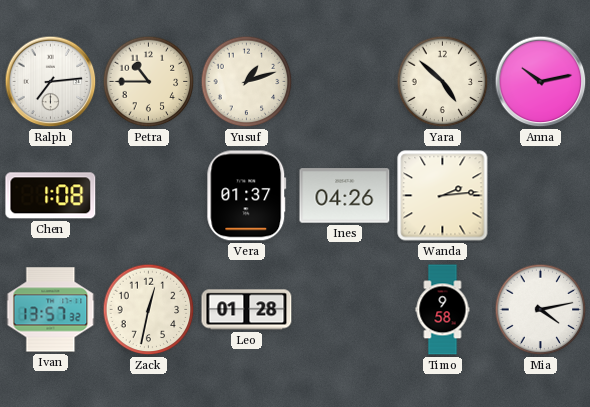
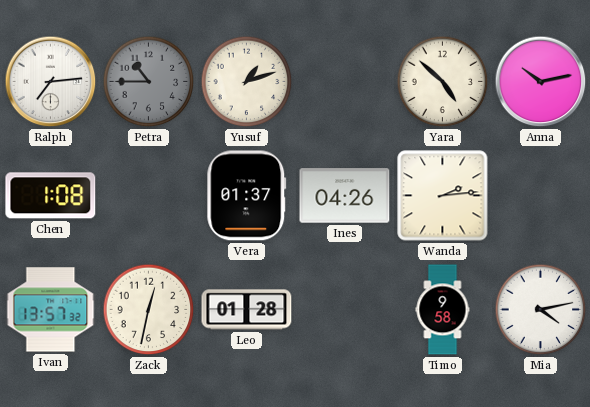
Petra dial: cream -> grey (149, 82)
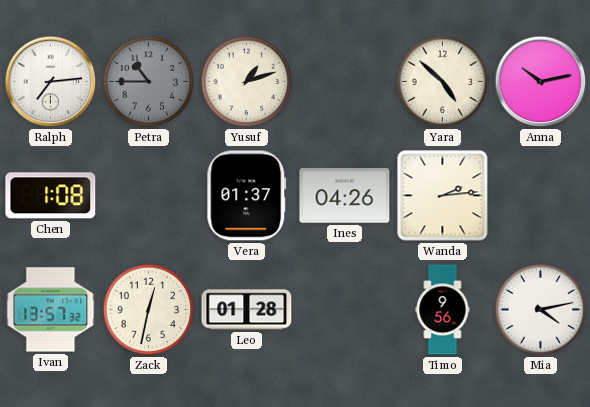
Timo: 9:58 -> 9:56 (443, 310)
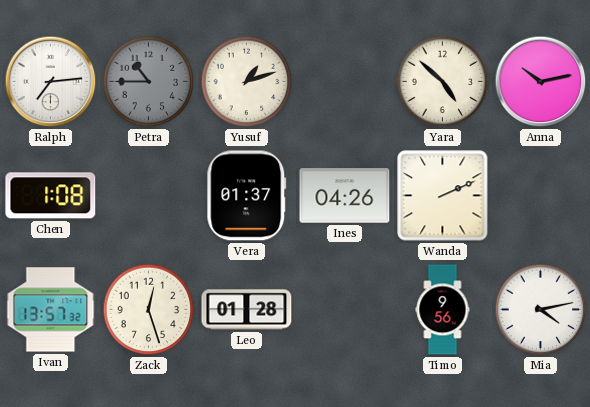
Wanda: 2:14 -> 2:11 (443, 196)
Zack: 12:32 -> 12:27 (149, 310)
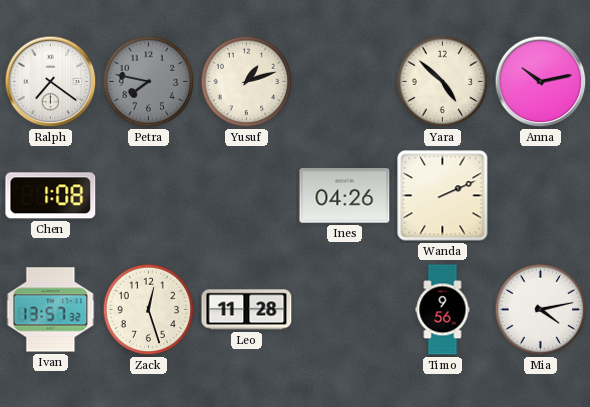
Ralph: 7:14 -> 7:21 (51, 82)
Petra: 10:45 -> 7:47 (149, 82)
Vera: 01:37 -> none (247, 196)
Leo: 01:28 -> 11:28 (247, 310)
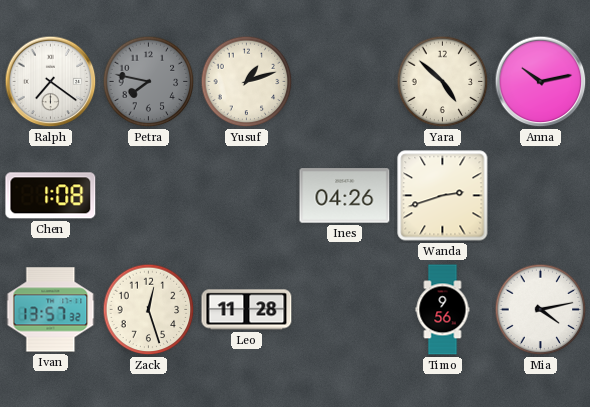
Wanda: 2:11 -> 2:42 (443, 196)
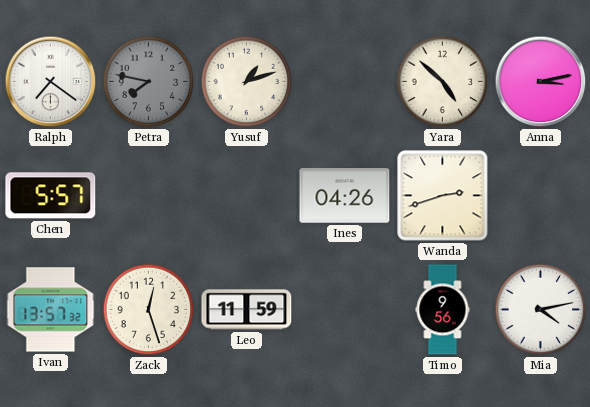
Anna: 10:13 -> 3:13 (541, 82)
Chen: 1:08 -> 5:57 (51, 196)
Leo: 11:28 -> 11:59 (247, 310)
